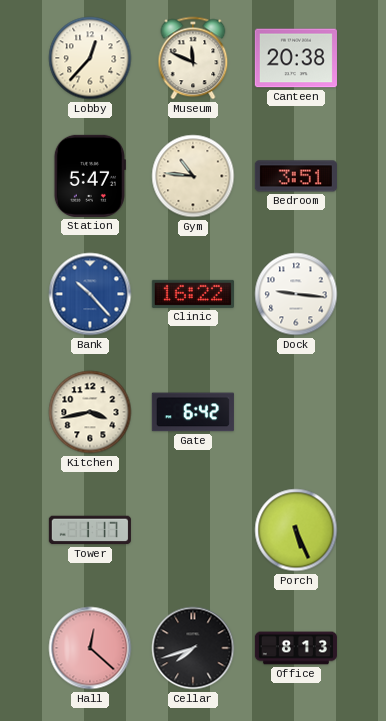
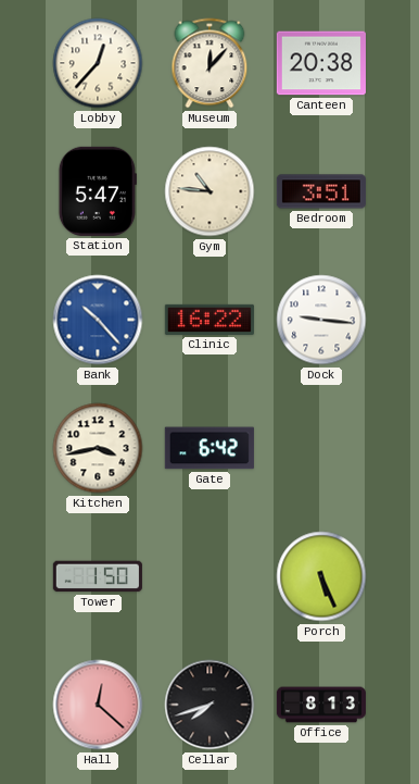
Museum: 11:49 -> 12:07 (210, 63)
Tower: 1:17 -> 1:50 (98, 576)
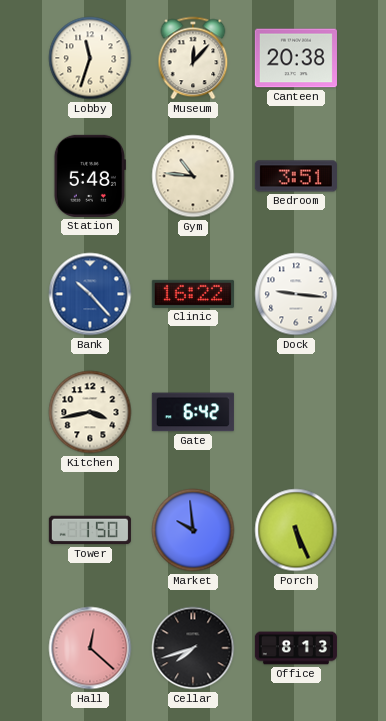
Lobby: 12:37 -> 11:33 (90, 58)
Station: 5:47 -> 5:48 (90, 176)
Market: none -> 9:59 (193, 530)
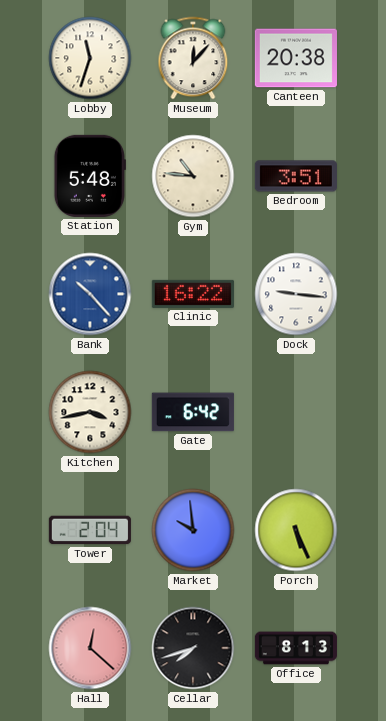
Tower: 1:50 -> 2:04 (90, 530)
